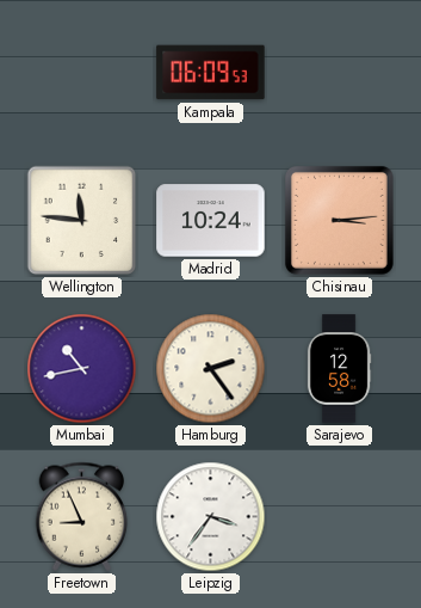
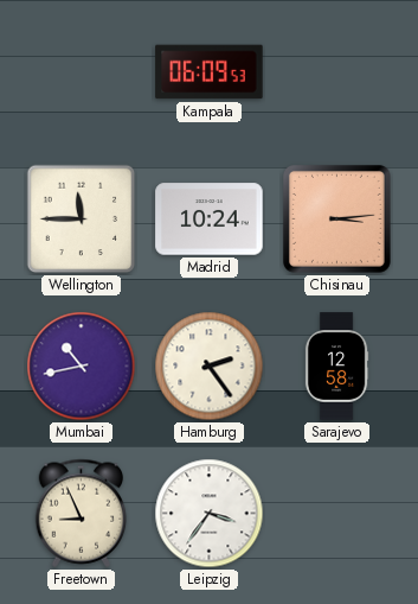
Wellington: 11:46 -> 11:45 (82, 220)
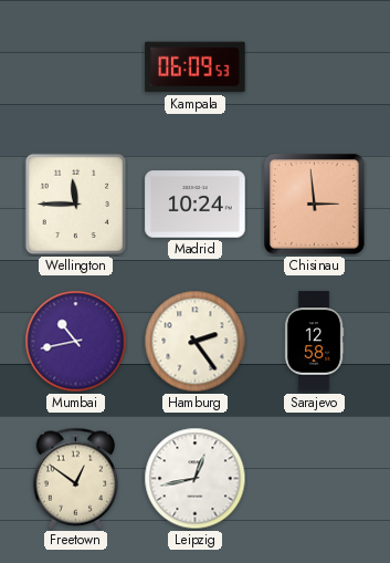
Chisinau: 3:14 -> 2:59 (314, 204)
Freetown: 8:56 -> 12:51 (76, 478)
Leipzig: 3:36 -> 12:43 (196, 479)
